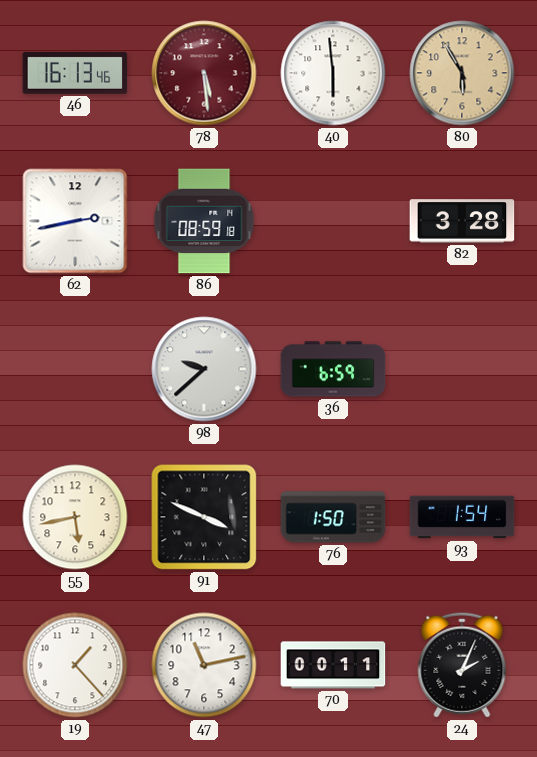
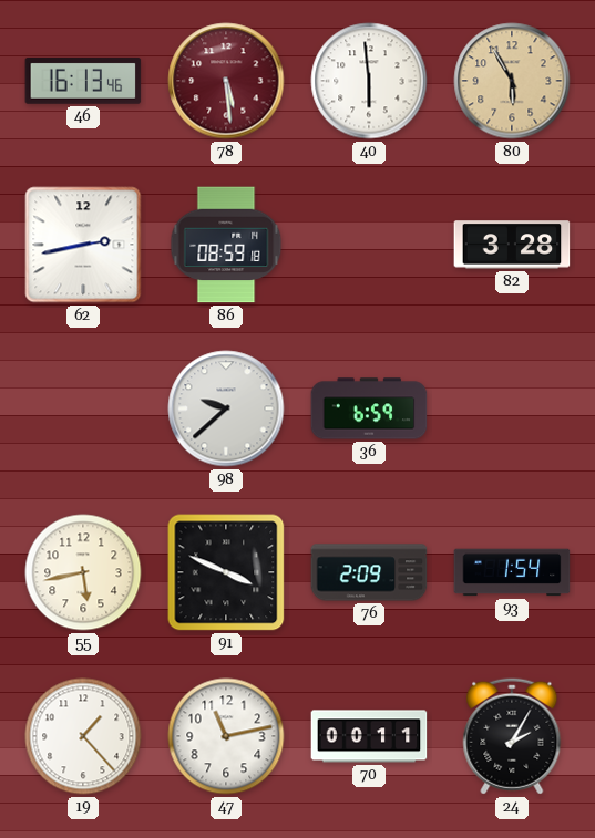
76: 1:50 -> 2:09 (369, 572)
24: 2:04 -> 2:05 (512, 736)
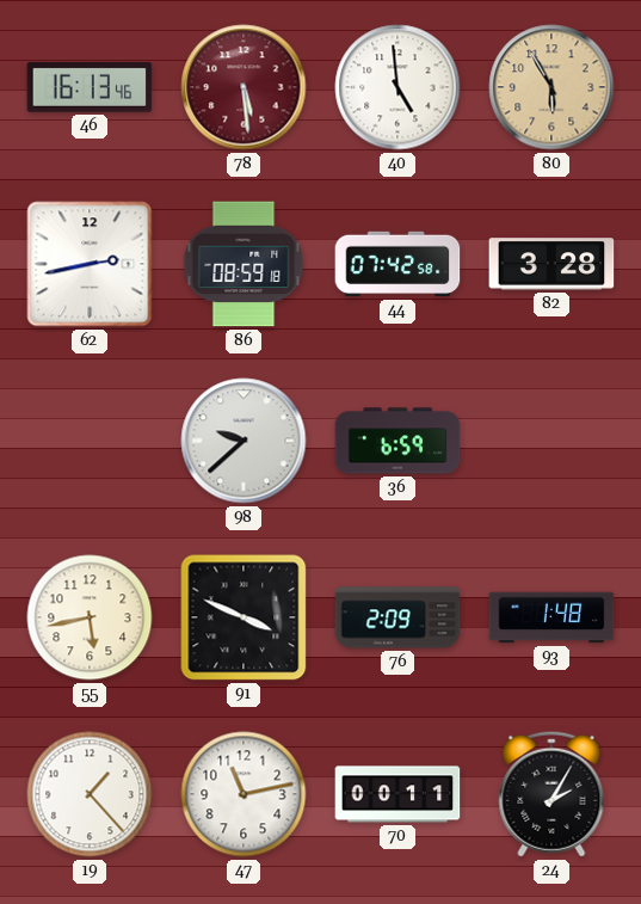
40: 5:59 -> 4:59 (397, 87)
44: none -> 07:42 (397, 264)
93: 1:54 -> 1:48 (551, 617)
